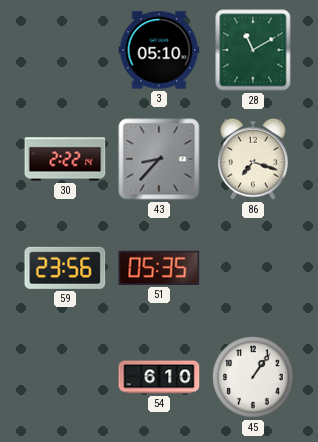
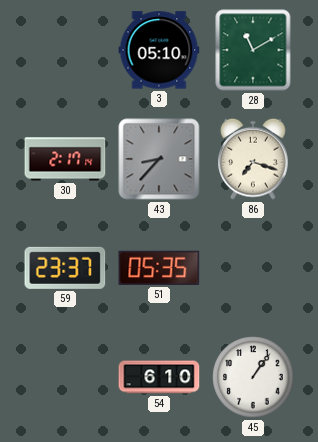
30: 2:22 -> 2:17 (65, 159)
59: 23:56 -> 23:37 (65, 268)
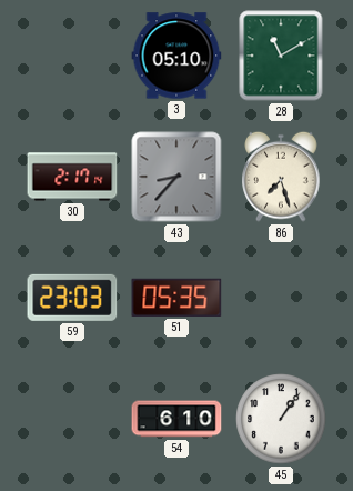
86: 7:18 -> 7:27 (281, 177)
59: 23:37 -> 23:03 (72, 298)
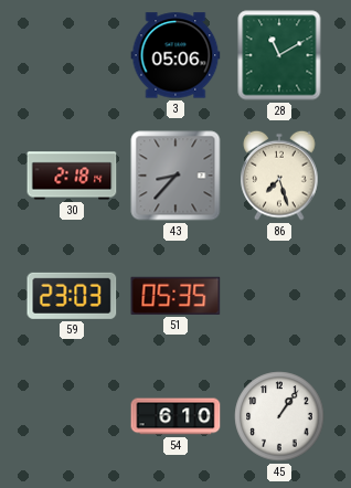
3: 05:10 -> 05:06 (175, 55)
30: 2:17 -> 2:18 (72, 176)
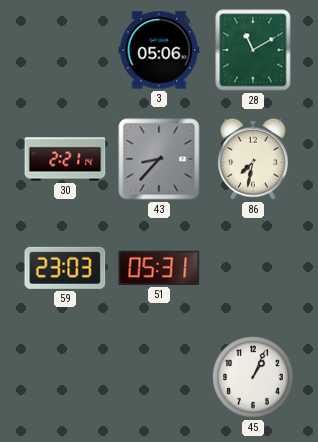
30: 2:18 -> 2:21 (65, 159)
86: 7:27 -> 7:32 (253, 159)
51: 05:35 -> 05:31 (159, 268)
54: 6:10 -> none (175, 416)
45: 1:06 -> 1:04 (253, 377)
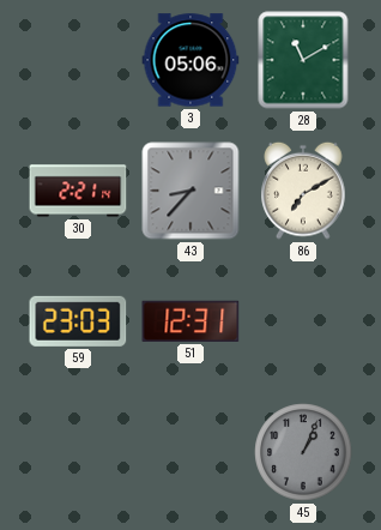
86: 7:32 -> 7:10 (303, 191)
51: 05:31 -> 12:31 (190, 321)
45 dial: white -> grey (303, 452)
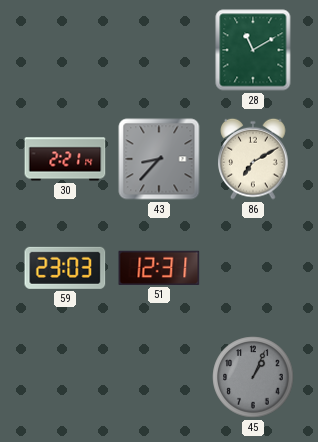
3: 05:06 -> none (190, 60)
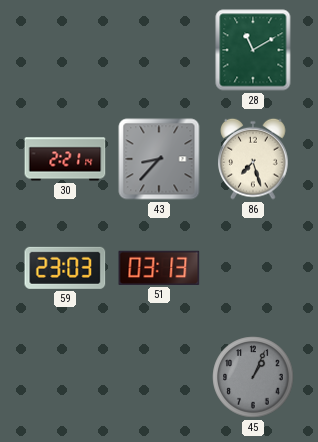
86: 7:10 -> 7:27 (253, 159)
51: 12:31 -> 03:13 (159, 268)
